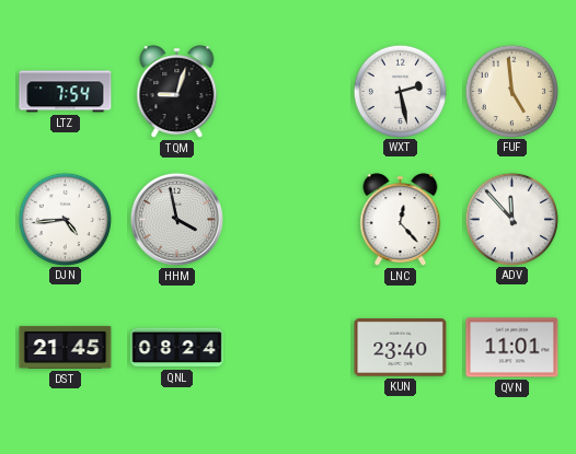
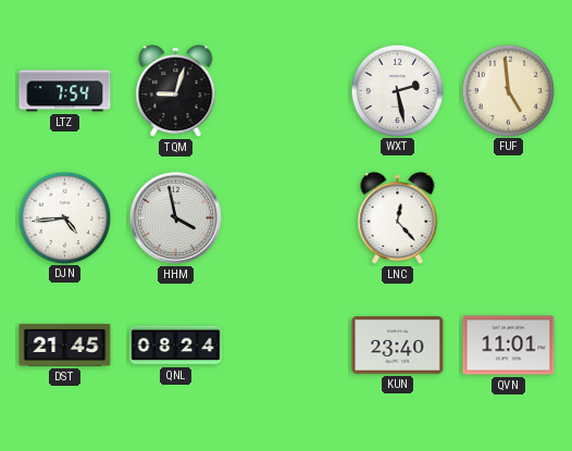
ADV: 11:53 -> none (511, 219)
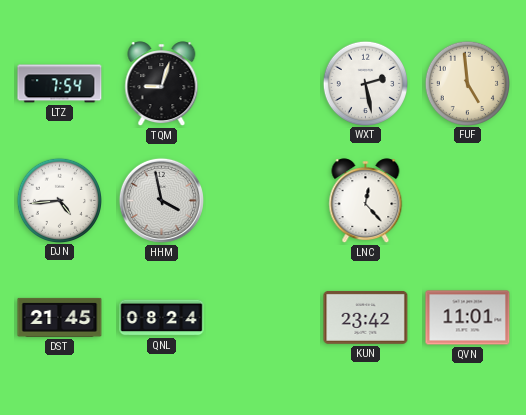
KUN: 23:40 -> 23:42 (366, 317)
